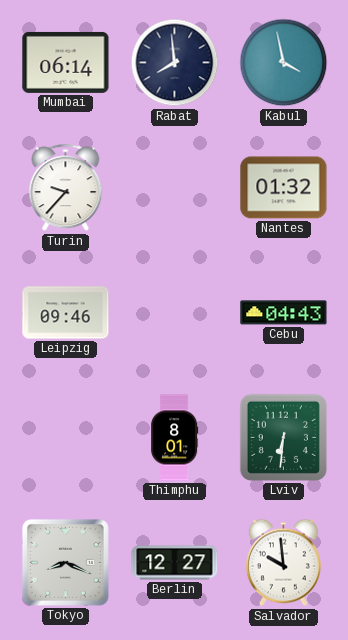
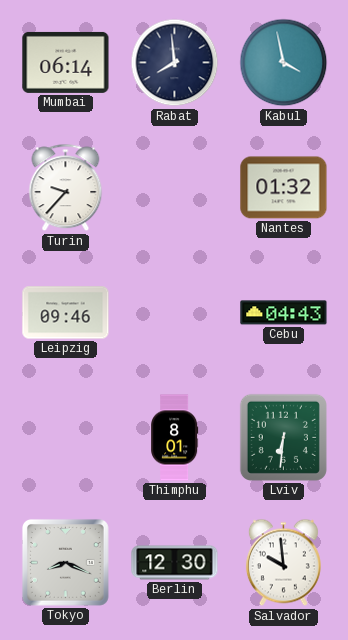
Berlin: 12:27 -> 12:30 (175, 563)
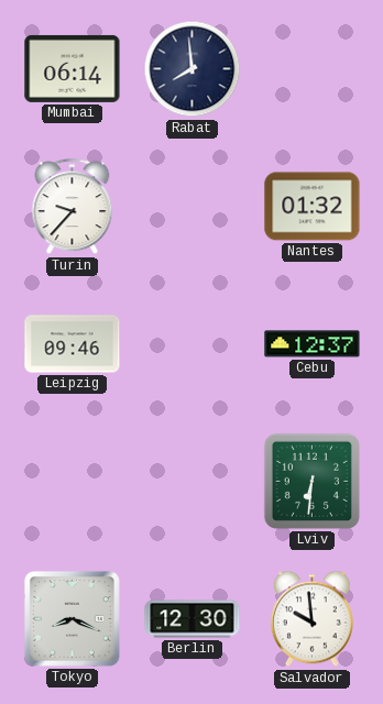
Kabul: 3:58 -> none (284, 63)
Cebu: 04:43 -> 12:37 (313, 344)
Thimphu: 8:01 -> none (175, 438)
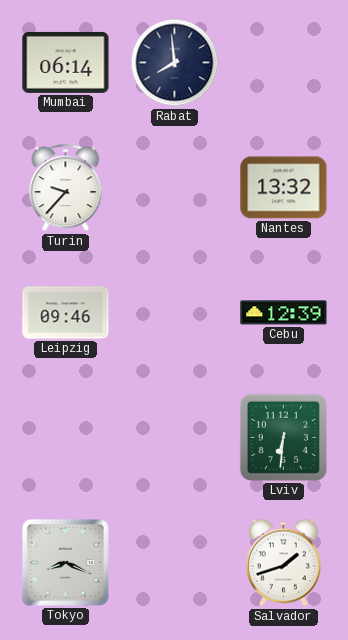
Nantes: 01:32 -> 13:32 (284, 188)
Cebu: 12:37 -> 12:39 (284, 313)
Berlin: 12:30 -> none (193, 619)
Salvador: 9:59 -> 1:42 (283, 563)
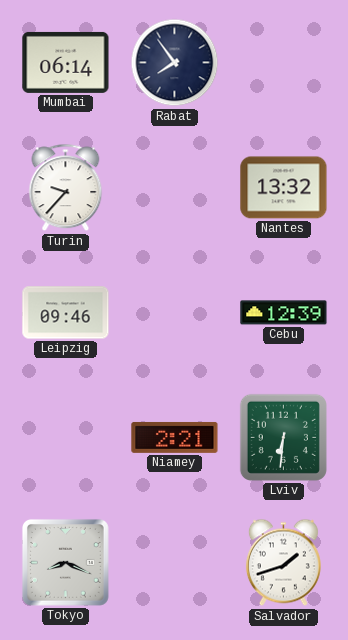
Rabat: 7:59 -> 7:54 (175, 63)
Niamey: none -> 2:21 (175, 437)
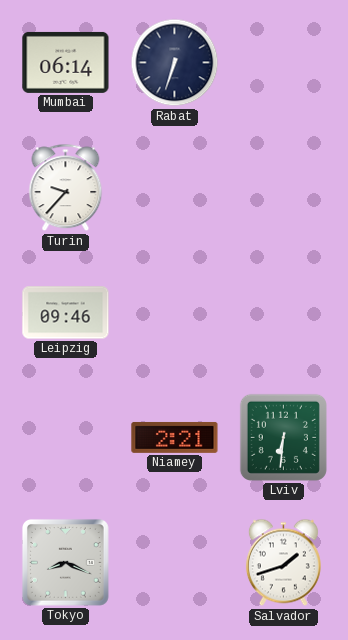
Rabat: 7:54 -> 6:33 (175, 63)
Nantes: 13:32 -> none (284, 188)
Cebu: 12:39 -> none (284, 313)
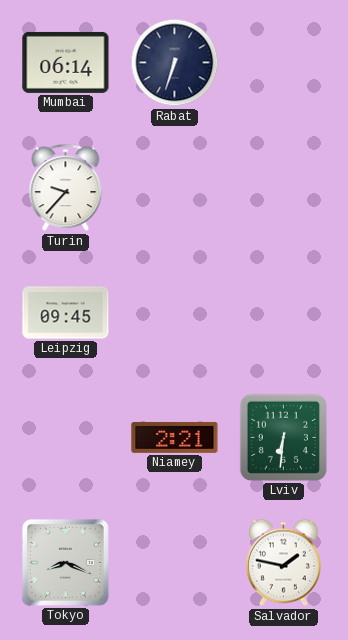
Leipzig: 09:46 -> 09:45 (66, 313)
Salvador: 1:42 -> 1:47 (283, 563)
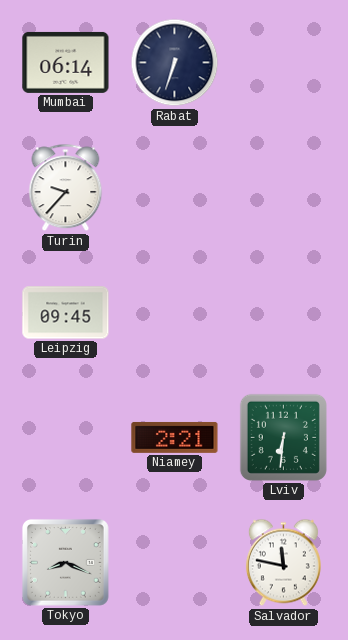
Salvador: 1:47 -> 11:47 (283, 563)
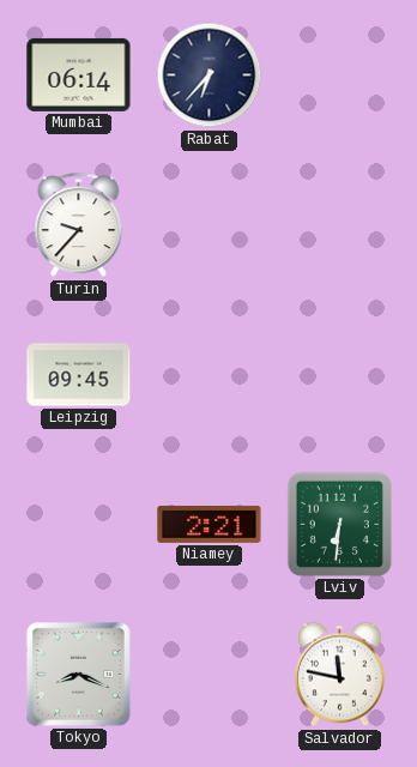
Rabat: 6:33 -> 6:37 (210, 76)
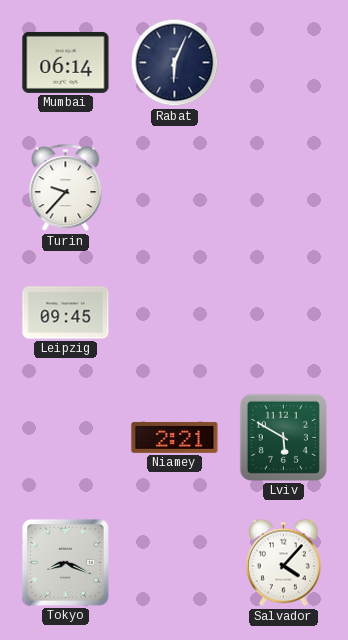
Rabat: 6:37 -> 6:04 (175, 63)
Lviv: 6:31 -> 5:50 (283, 437)
Salvador: 11:47 -> 4:07 (283, 563)
